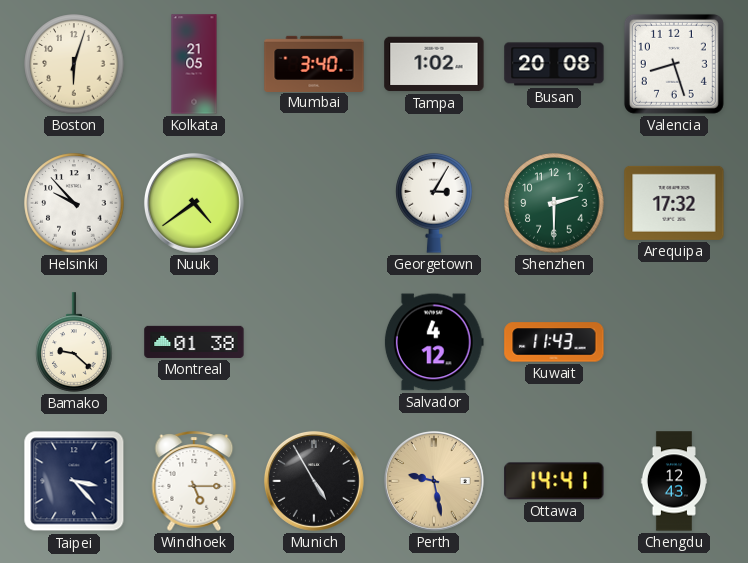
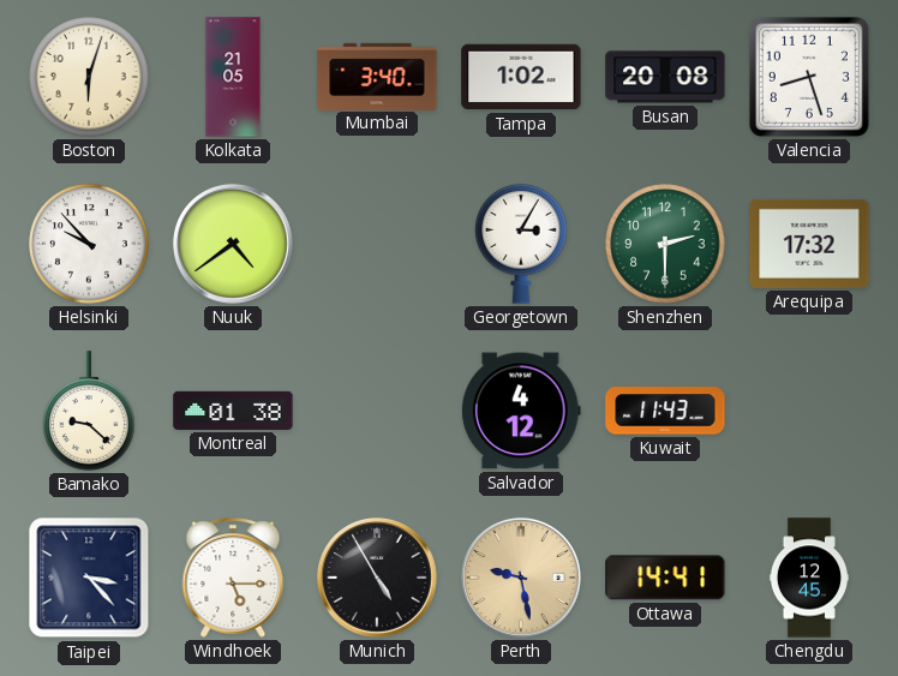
Chengdu: 12:43 -> 12:45 (809, 578)
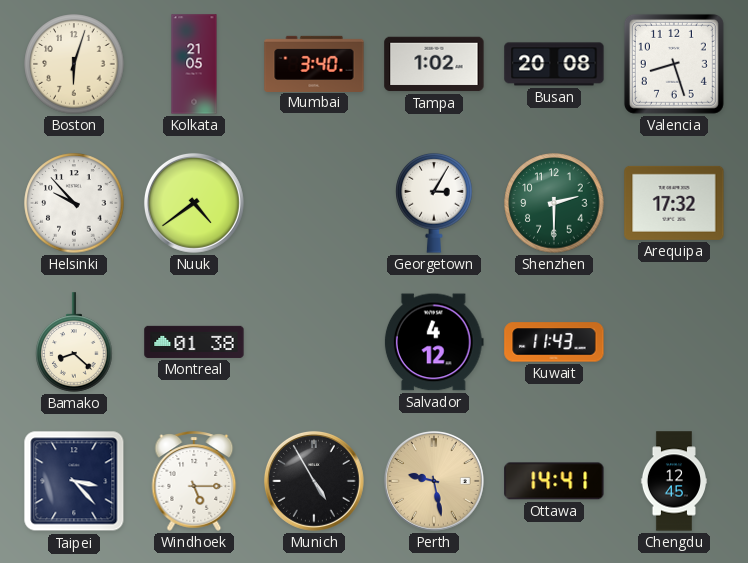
Bamako: 9:22 -> 8:22 (74, 342)
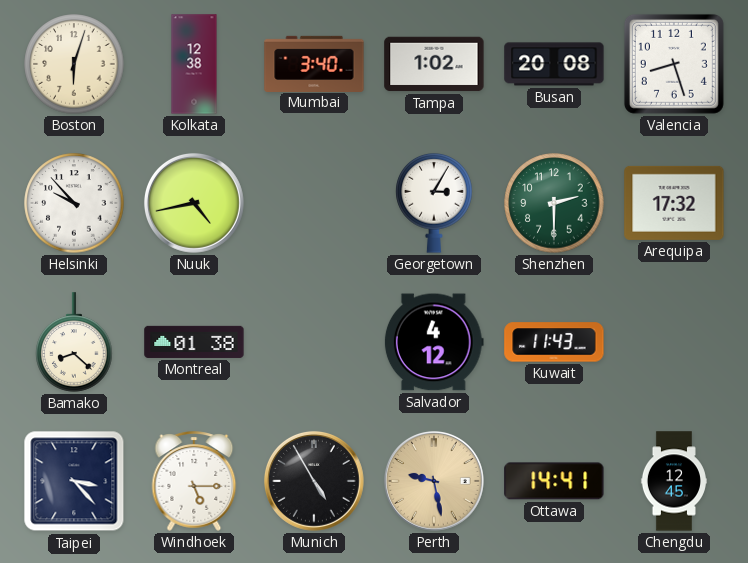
Kolkata: 21:05 -> 12:38 (194, 64)
Nuuk: 4:39 -> 4:43 (194, 203)
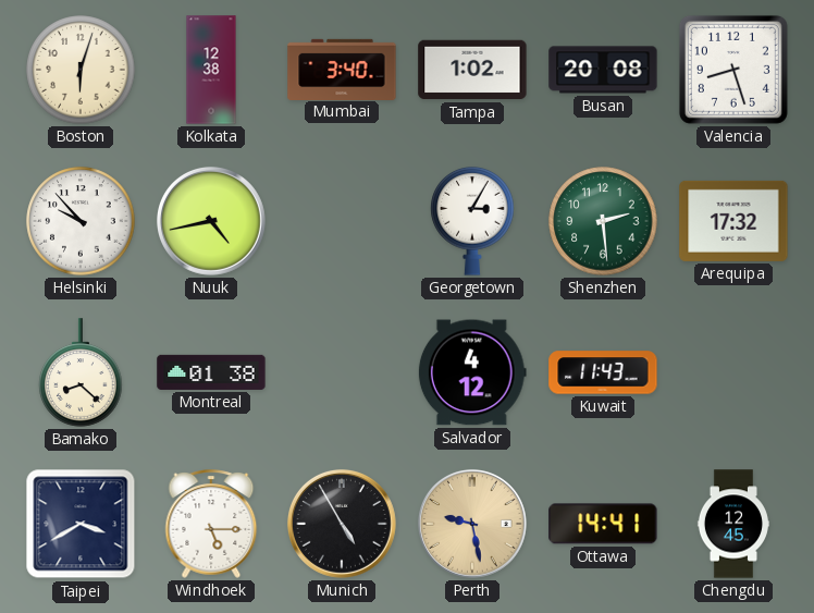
Shenzhen: 2:30 -> 2:29 (603, 221)
Taipei: 3:23 -> 3:40 (81, 524)
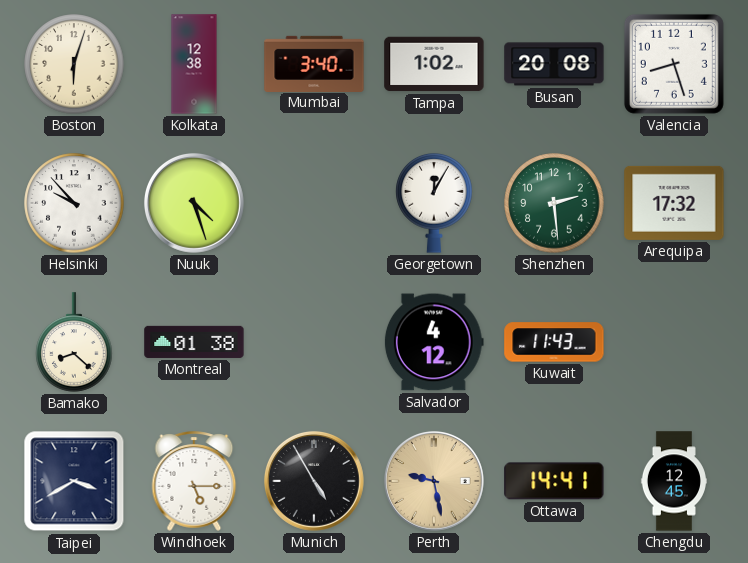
Nuuk: 4:43 -> 4:27 (194, 203)
Georgetown: 3:05 -> 12:05 (434, 204)
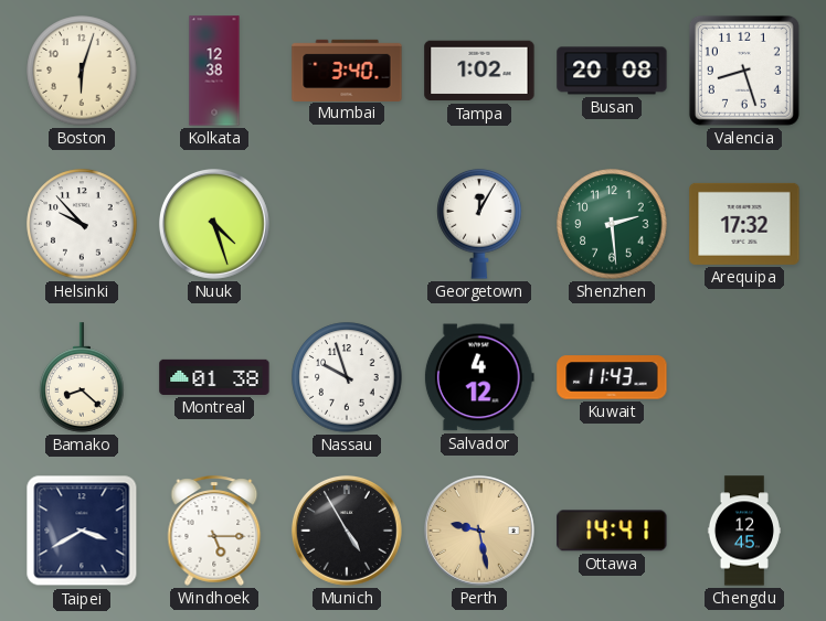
Nassau: none -> 9:57 (347, 377)
